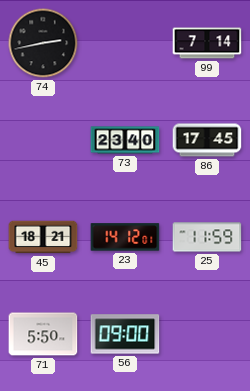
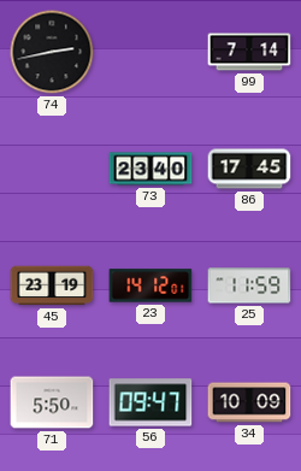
45: 18:21 -> 23:19 (52, 285)
56: 09:00 -> 09:47 (150, 402)
34: none -> 10:09 (249, 402)
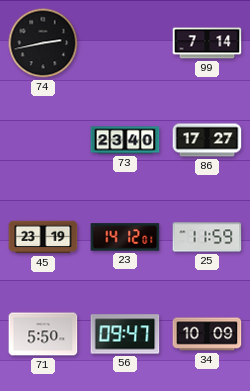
86: 17:45 -> 17:27 (207, 140)
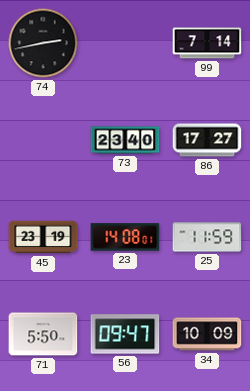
23: 14:12 -> 14:08 (125, 237)
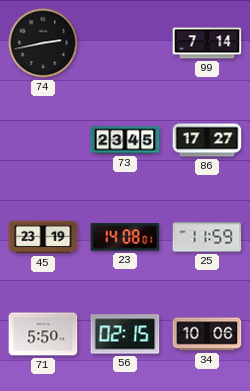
73: 23:40 -> 23:45 (125, 140)
56: 09:47 -> 02:15 (125, 334)
34: 10:09 -> 10:06 (207, 334)
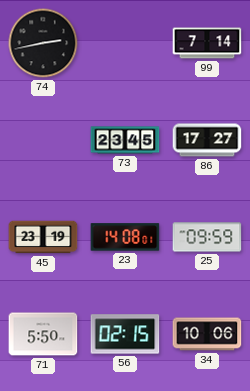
25: 11:59 -> 09:59 (207, 237)
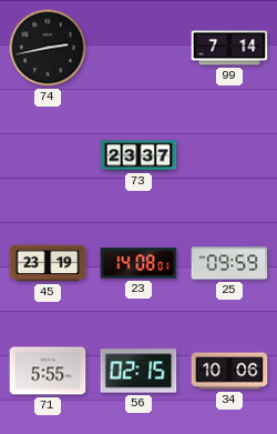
73: 23:45 -> 23:37 (138, 155)
86: 17:27 -> none (207, 140)
71: 5:50 -> 5:55 (48, 371)
